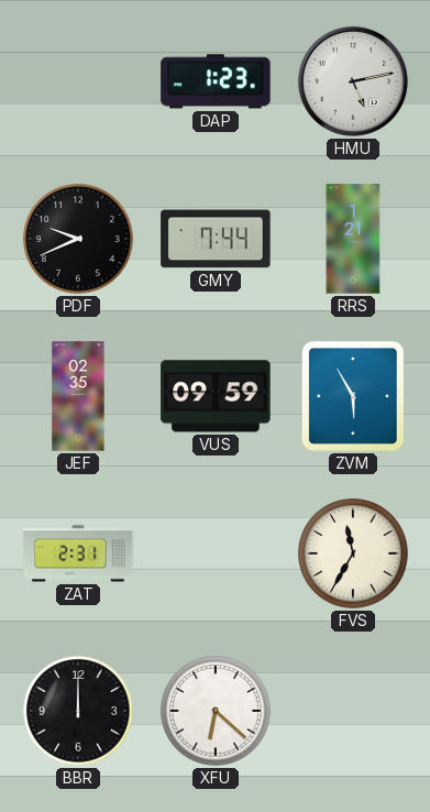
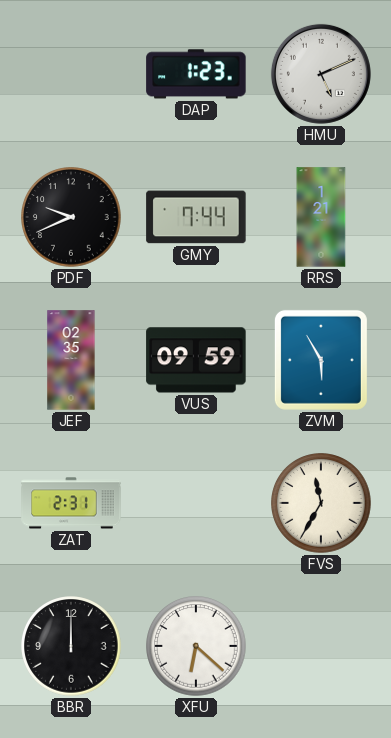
HMU: 5:13 -> 5:11 (321, 74)
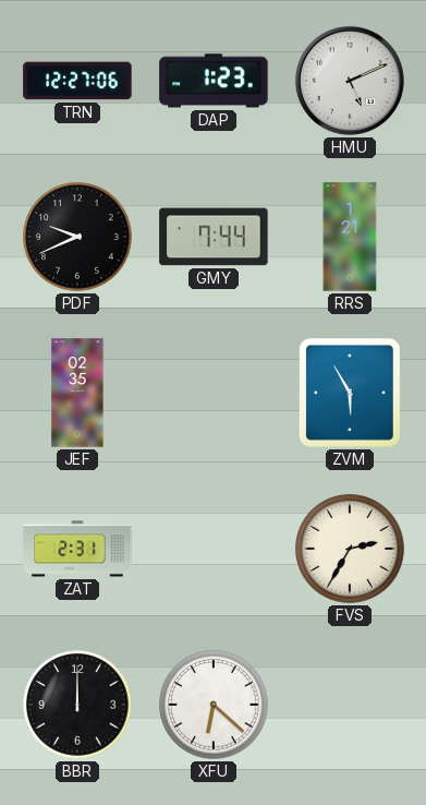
TRN: none -> 12:27 (77, 81)
VUS: 09:59 -> none (196, 360)
FVS: 11:35 -> 2:35 (350, 549)
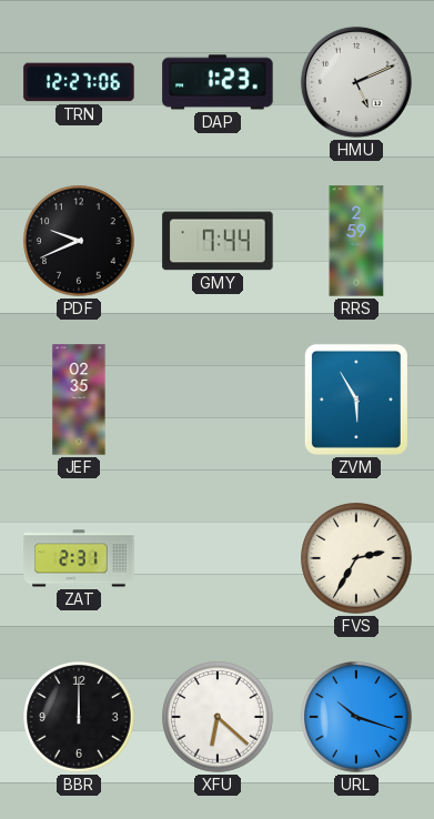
RRS: 1:21 -> 2:59 (356, 241)
URL: none -> 10:18 (356, 717)
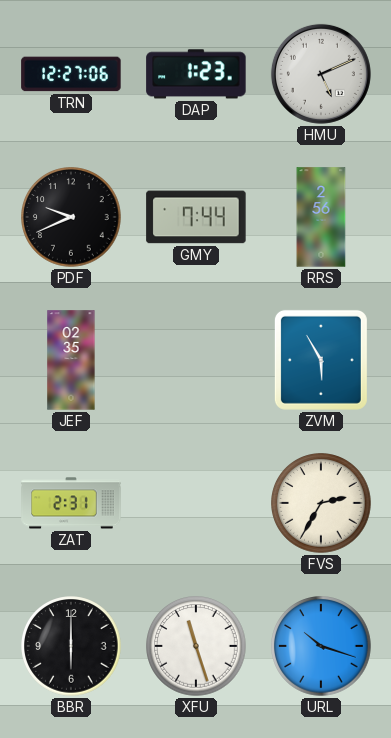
RRS: 2:59 -> 2:56 (321, 217)
BBR: 12:00 -> 6:00 (71, 646)
XFU: 6:22 -> 11:27 (196, 646)
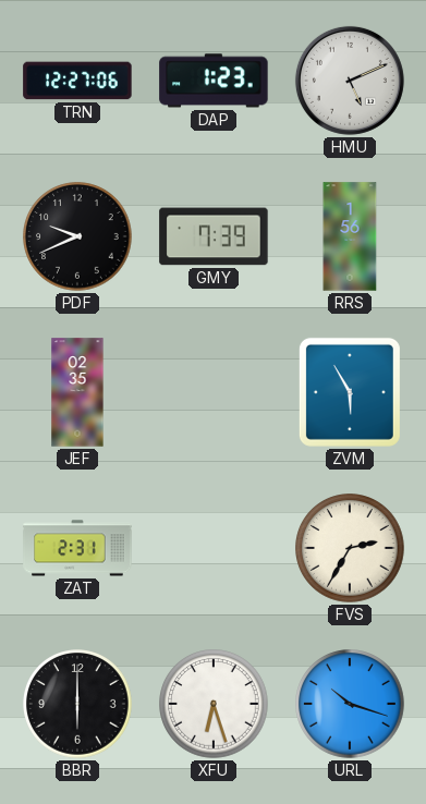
GMY: 7:44 -> 7:39 (214, 236)
RRS: 2:56 -> 1:56 (350, 236)
XFU: 11:27 -> 6:27 (214, 704)
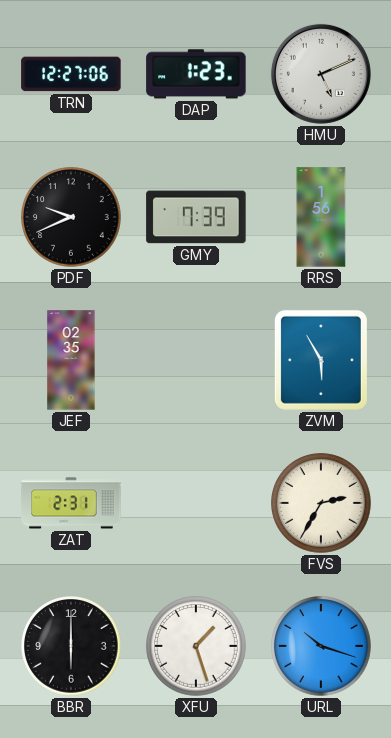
XFU: 6:27 -> 1:27 (196, 646)
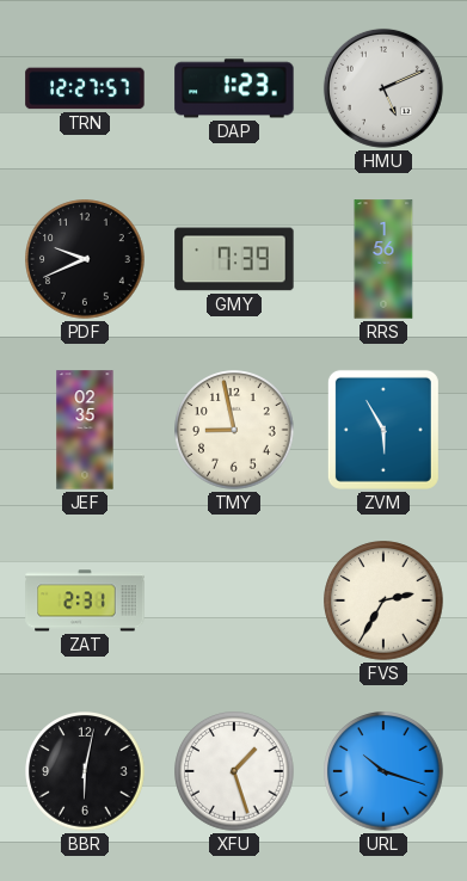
TRN: 12:27:06 -> 12:27:57 (85, 88)
TMY: none -> 8:58 (234, 430)
BBR: 6:00 -> 6:02 (85, 771)
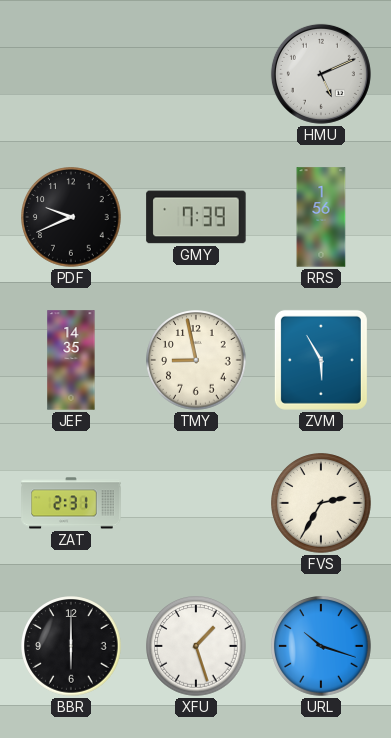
TRN: 12:27 -> none (85, 88)
DAP: 1:23 -> none (234, 88)
JEF: 02:35 -> 14:35 (71, 360)
BBR: 6:02 -> 6:00 (71, 646)
